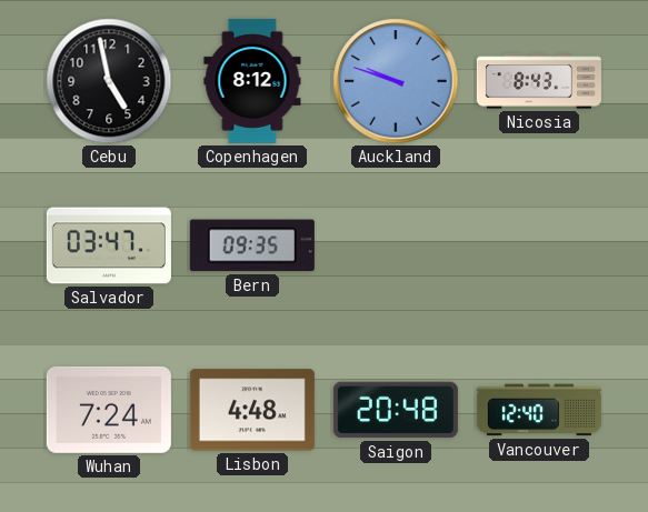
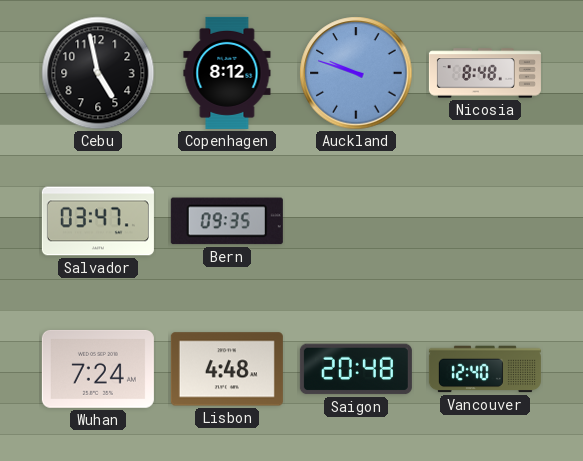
Nicosia: 8:43 -> 8:48 (485, 73)
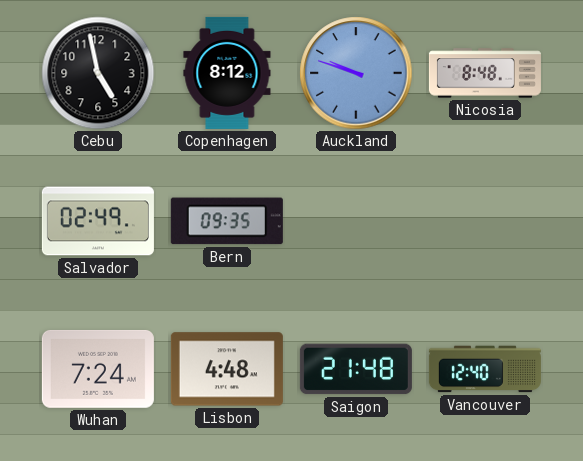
Salvador: 03:47 -> 02:49 (98, 221)
Saigon: 20:48 -> 21:48 (356, 369)
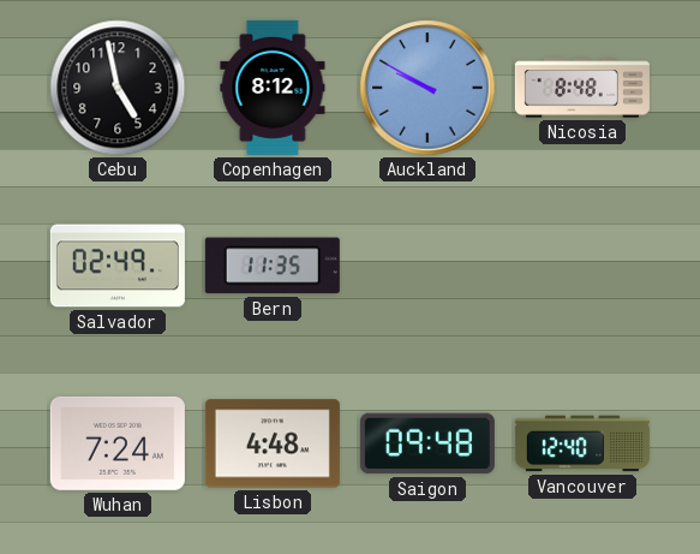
Auckland: 9:48 -> 9:50 (427, 88)
Bern: 09:35 -> 11:35 (273, 266)
Saigon: 21:48 -> 09:48 (427, 443)
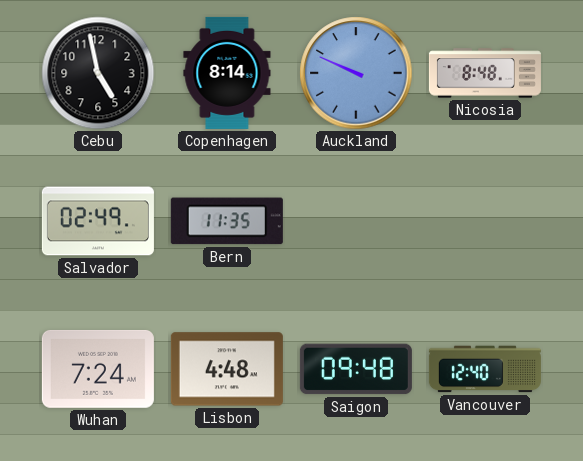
Copenhagen: 8:12 -> 8:14 (227, 73)
Auckland: 9:50 -> 9:49 (356, 73)
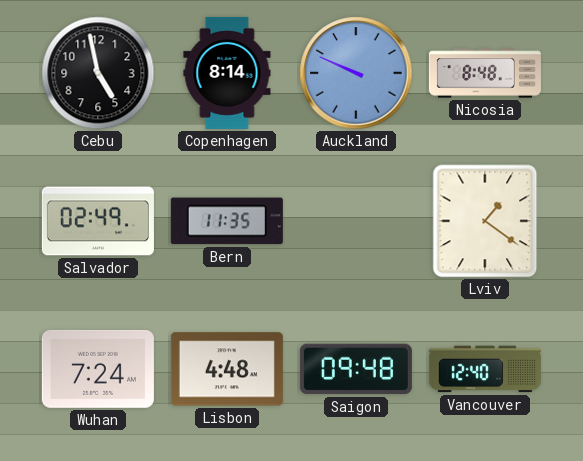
Lviv: none -> 1:21 (485, 221)
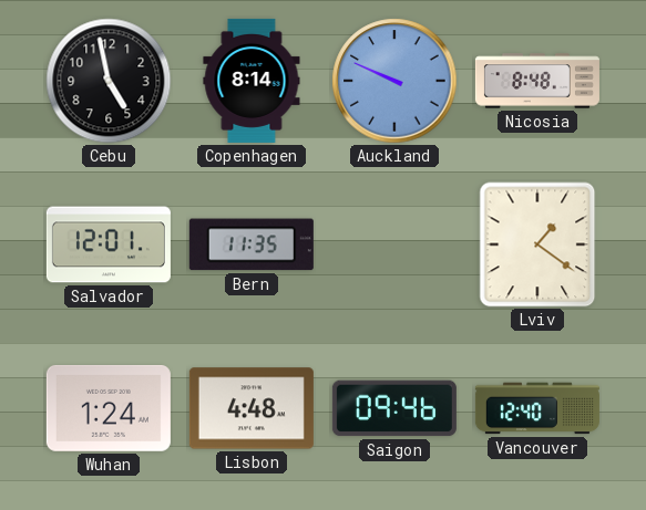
Salvador: 02:49 -> 12:01 (109, 244)
Wuhan: 7:24 -> 1:24 (109, 408)
Saigon: 09:48 -> 09:46 (394, 408)
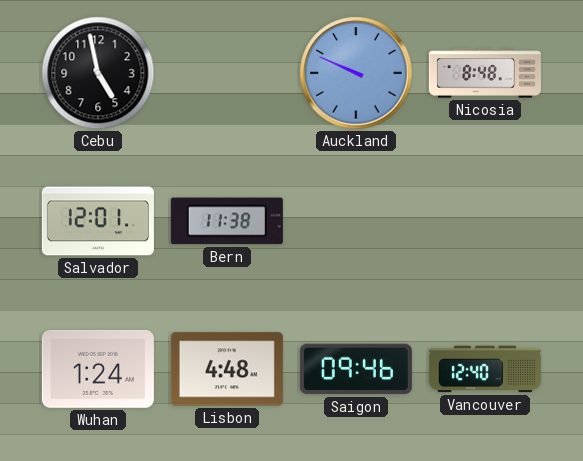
Copenhagen: 8:14 -> none (252, 81)
Bern: 11:35 -> 11:38 (227, 221)
Lviv: 1:21 -> none (537, 244)
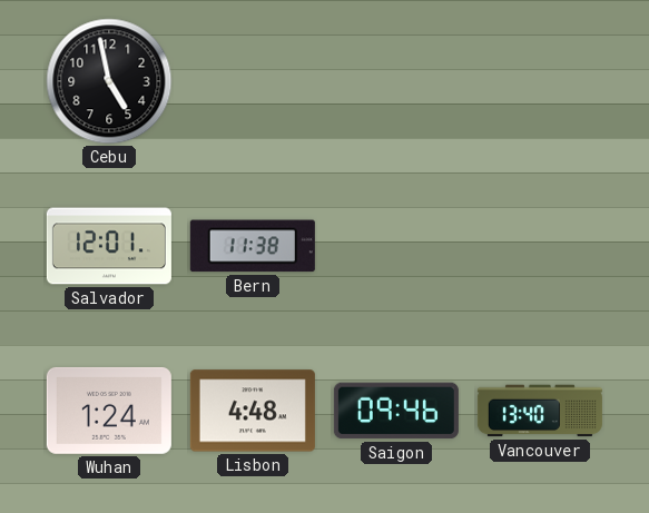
Auckland: 9:49 -> none (356, 73)
Nicosia: 8:48 -> none (485, 73)
Vancouver: 12:40 -> 13:40 (540, 411)
